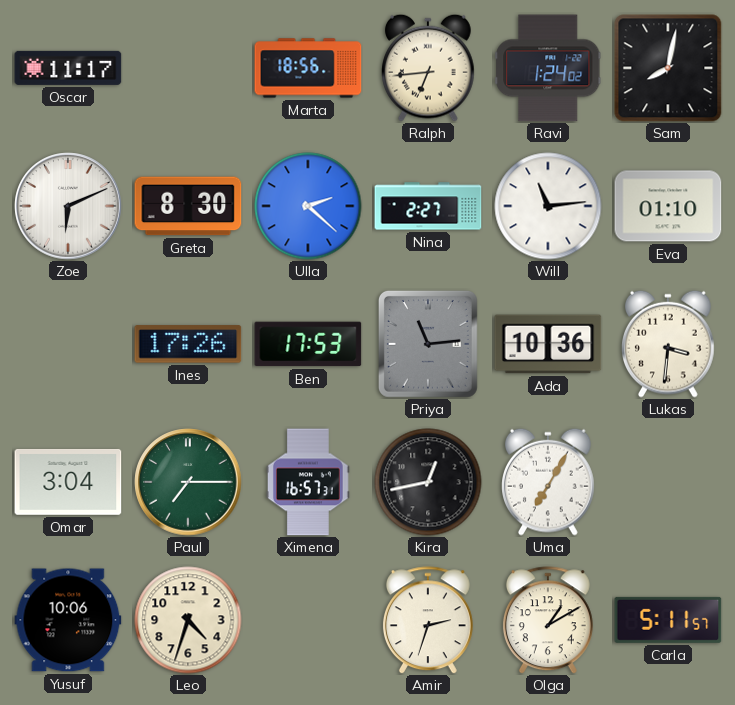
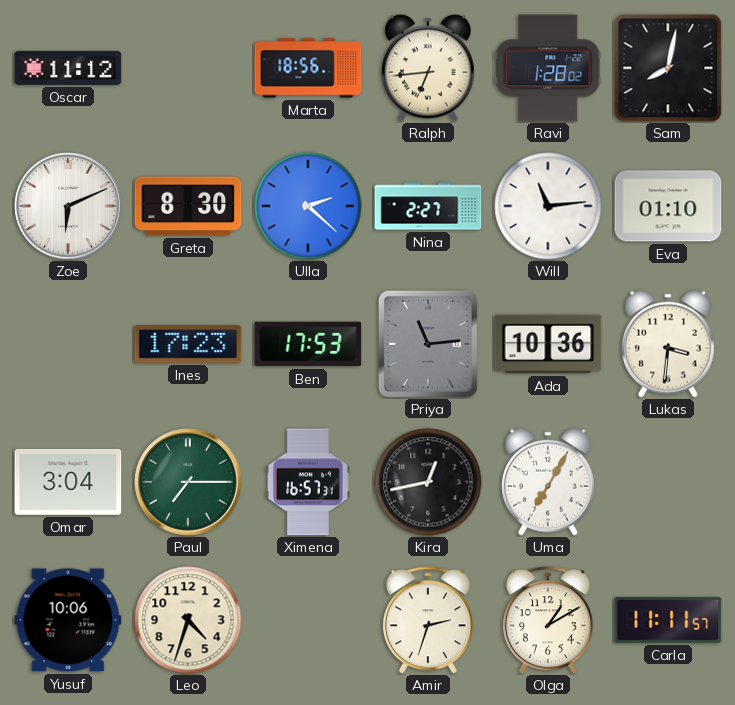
Oscar: 11:17 -> 11:12 (68, 68)
Ravi: 1:24 -> 1:28 (548, 68)
Ines: 17:26 -> 17:23 (188, 344)
Carla: 5:11 -> 11:11 (668, 620)
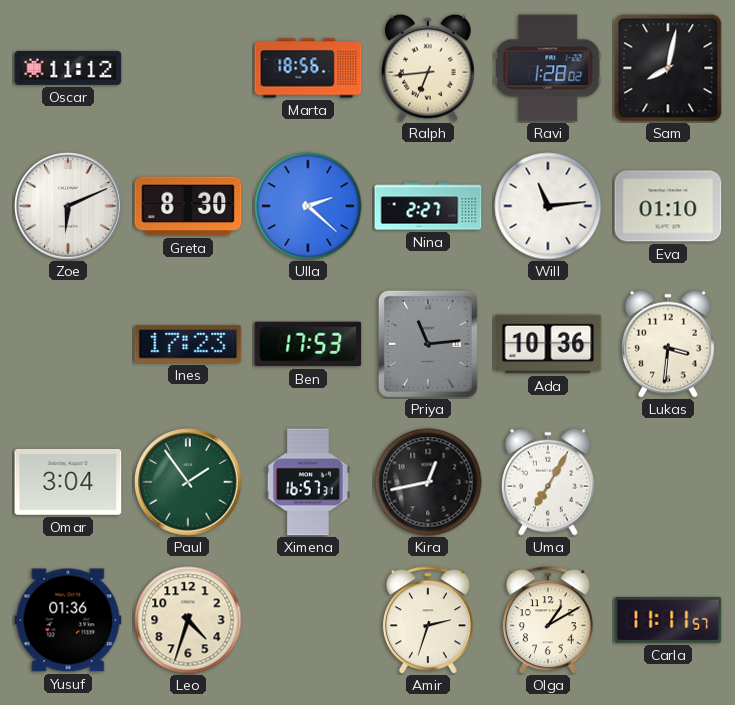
Paul: 7:15 -> 1:54 (188, 482)
Yusuf: 10:06 -> 01:36 (68, 620)
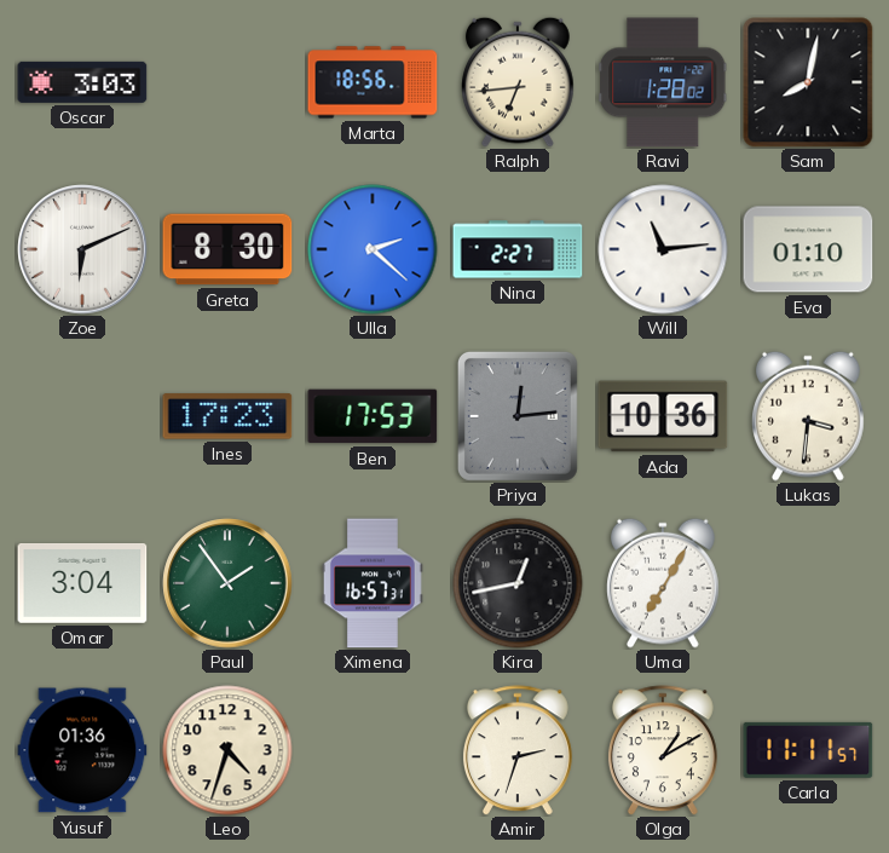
Oscar: 11:12 -> 3:03 (82, 82)
Priya: 11:14 -> 12:14 (518, 416)
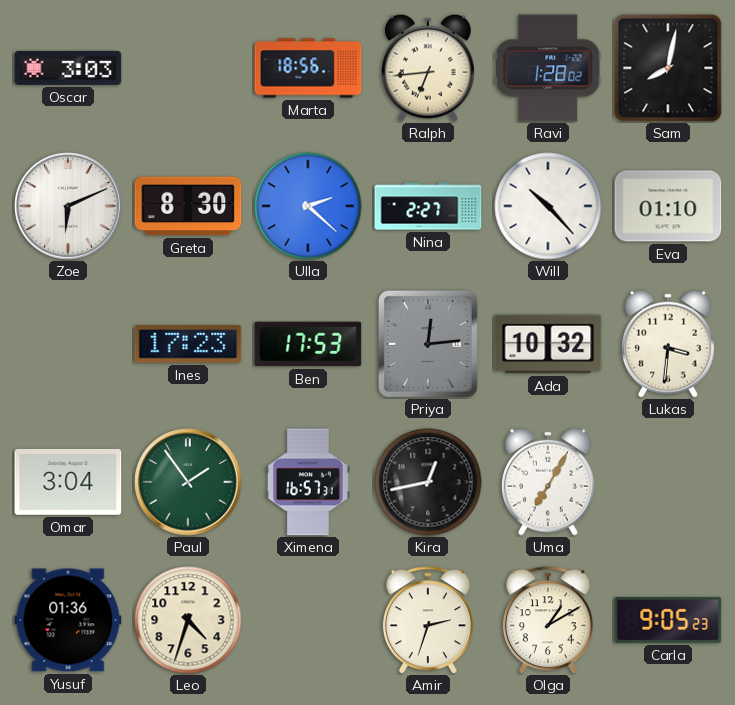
Will: 11:14 -> 10:23 (548, 206)
Ada: 10:36 -> 10:32 (548, 344)
Carla: 11:11 -> 9:05 (668, 620)
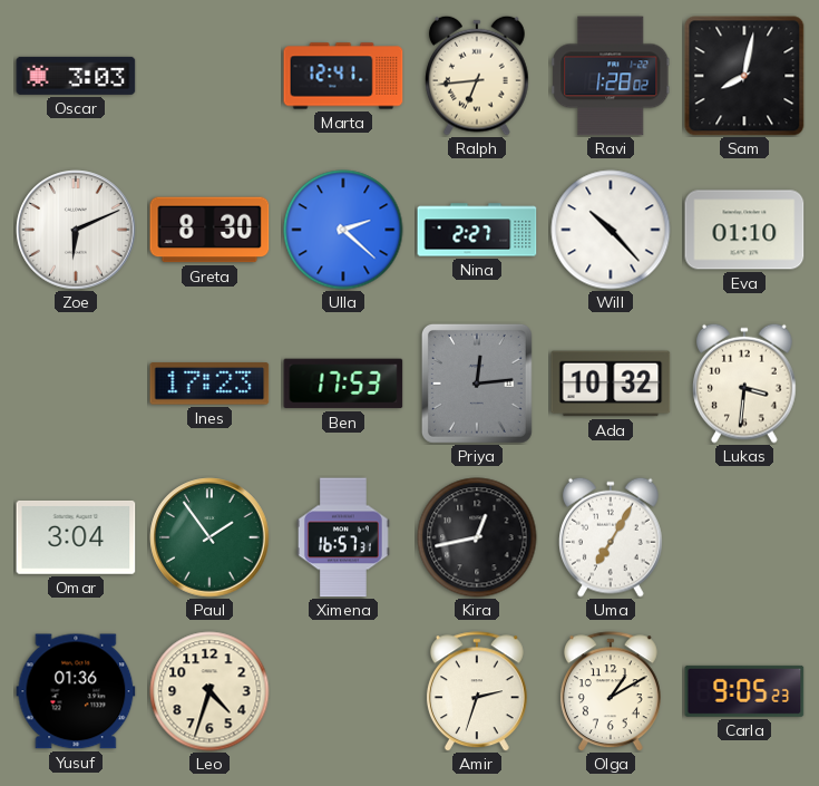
Marta: 18:56 -> 12:41 (343, 76)
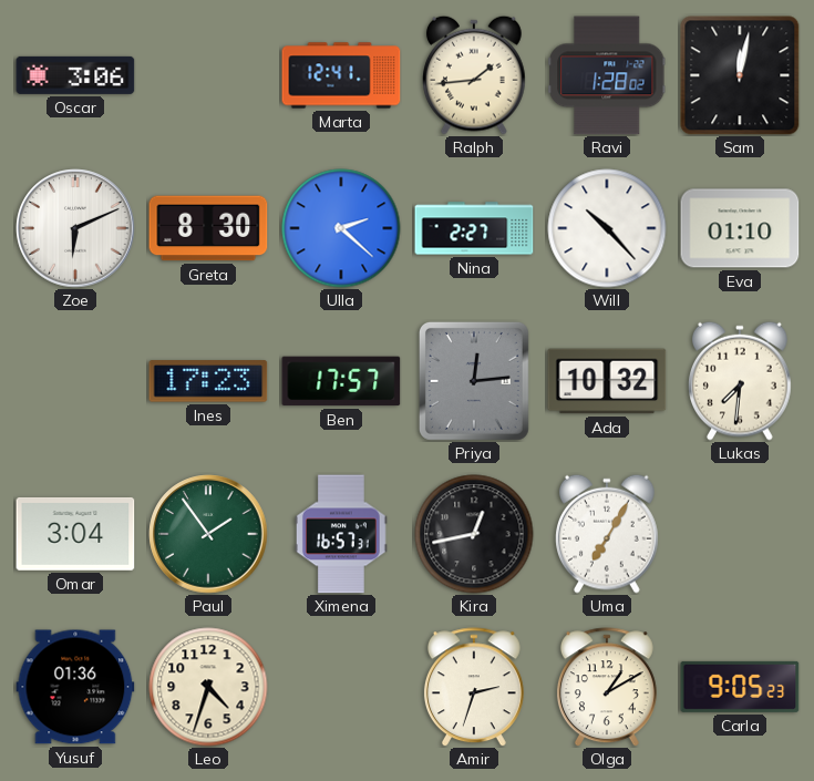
Oscar: 3:03 -> 3:06 (75, 75)
Ralph: 6:44 -> 1:44 (475, 75)
Sam: 8:02 -> 12:02 (740, 75)
Ben: 17:53 -> 17:57 (341, 381)
Lukas: 3:31 -> 7:31 (741, 381)
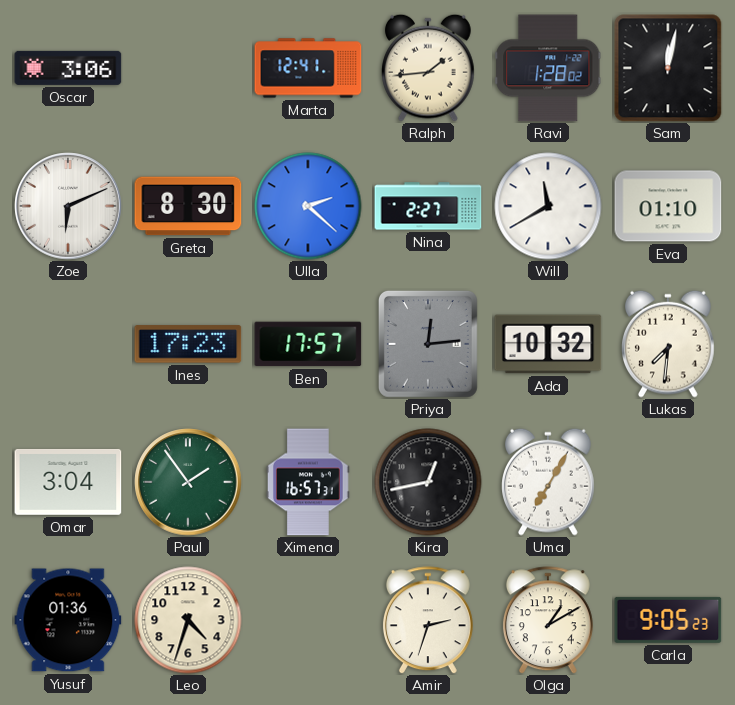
Will: 10:23 -> 11:40 (548, 206)
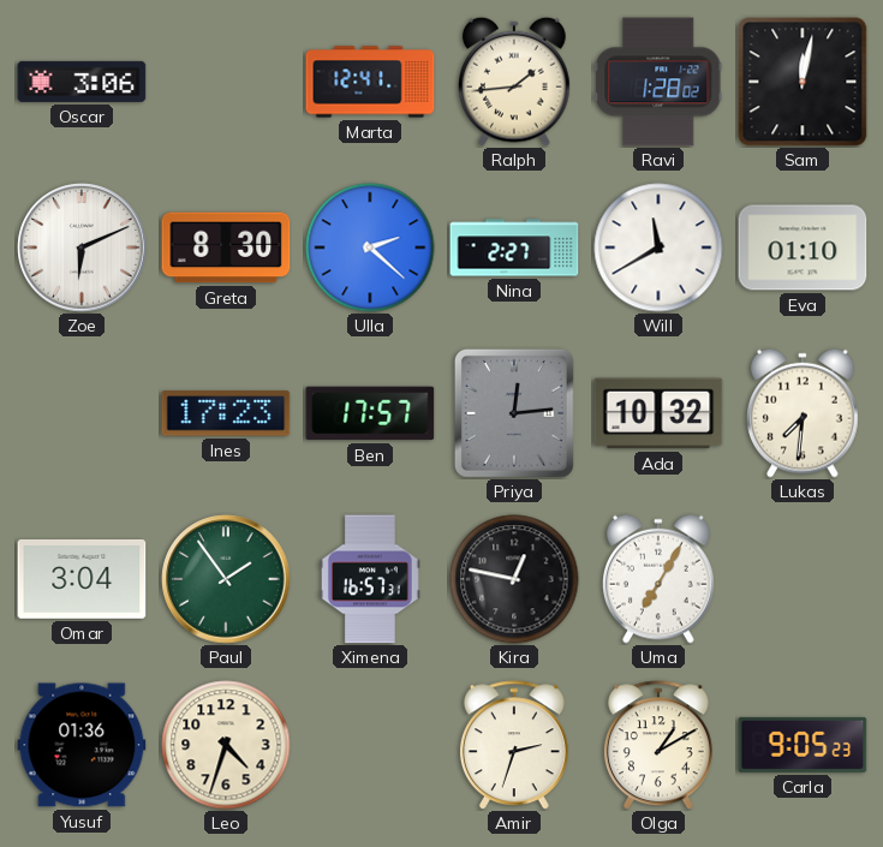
Kira: 12:43 -> 12:47 (514, 579)
